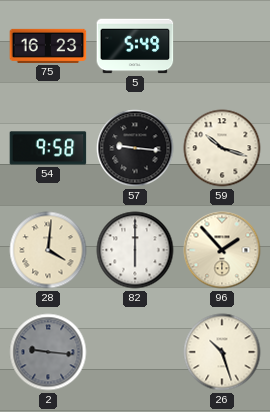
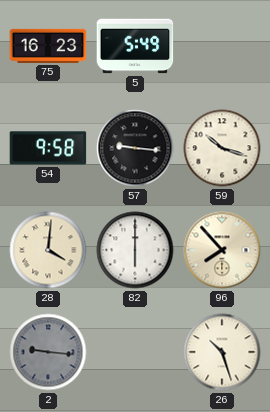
96: 1:53 -> 7:53 (222, 250)
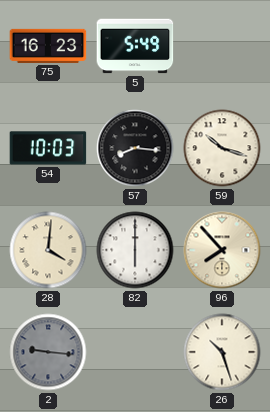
54: 9:58 -> 10:03 (48, 148)
57: 9:16 -> 8:16 (135, 148)
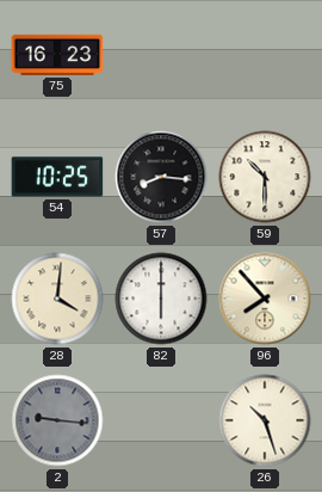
5: 5:49 -> none (135, 46)
54: 10:03 -> 10:25 (57, 177)
59: 10:18 -> 10:30 (265, 177)
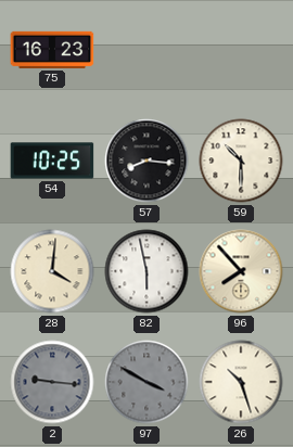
82: 6:00 -> 5:58 (146, 271)
97: none -> 3:50 (146, 382)
